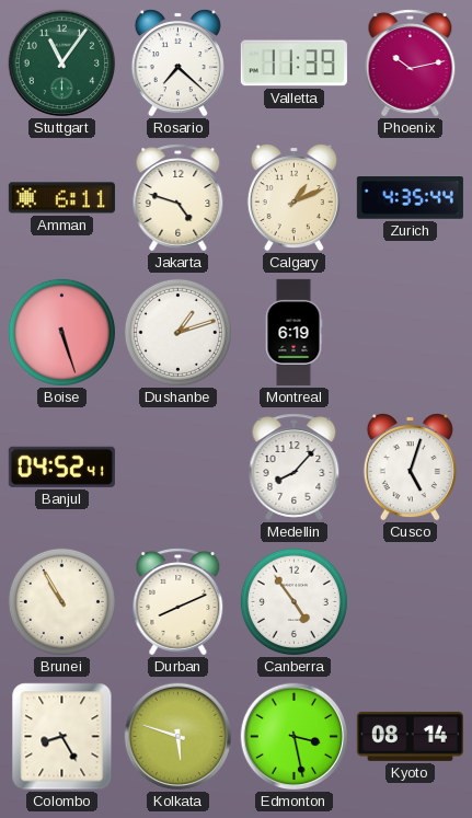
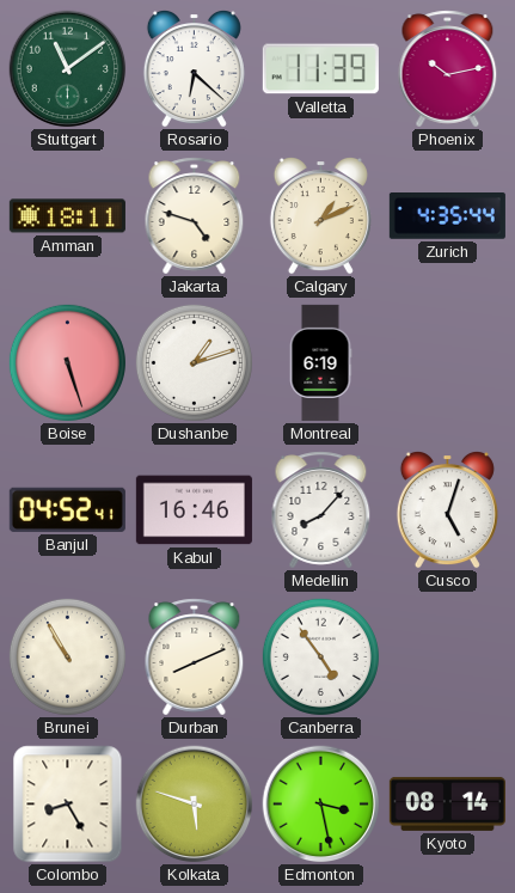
Stuttgart: 11:06 -> 11:09 (68, 69)
Rosario: 7:22 -> 6:22 (194, 68)
Amman: 6:11 -> 18:11 (67, 216)
Kabul: none -> 16:46 (194, 510)
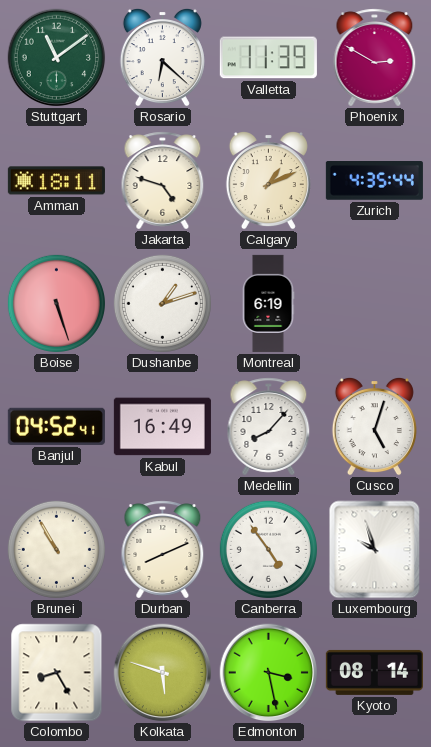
Phoenix: 10:13 -> 2:50 (375, 58)
Kabul: 16:46 -> 16:49 (162, 427)
Luxembourg: none -> 9:57 (375, 550)
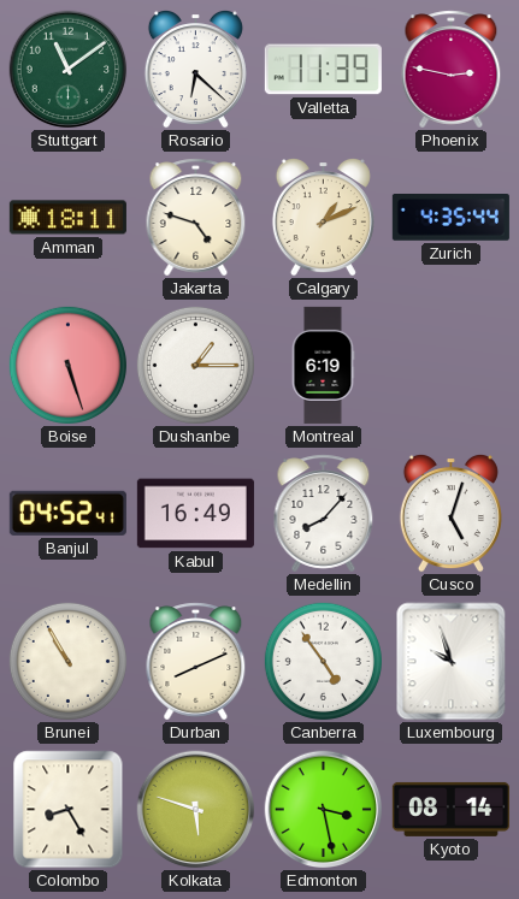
Phoenix: 2:50 -> 2:47 (452, 70)
Dushanbe: 1:12 -> 1:15 (195, 365)
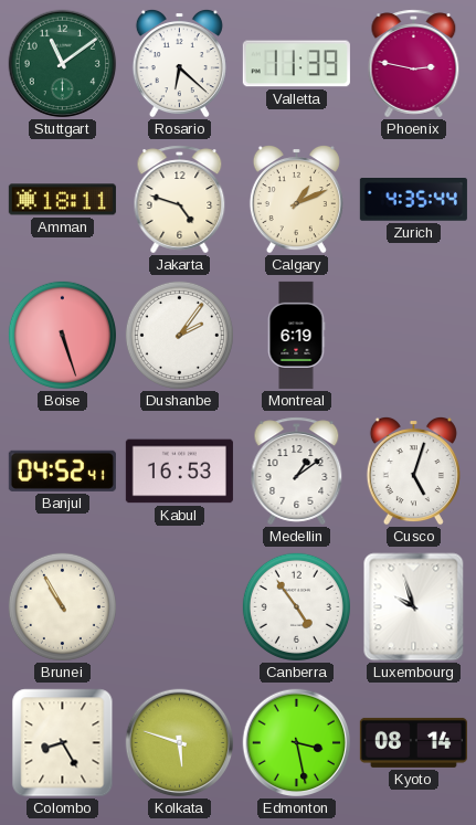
Dushanbe: 1:15 -> 2:06 (179, 335)
Kabul: 16:49 -> 16:53 (179, 472)
Medellin: 8:07 -> 1:09 (297, 472)
Durban: 8:11 -> none (196, 662)
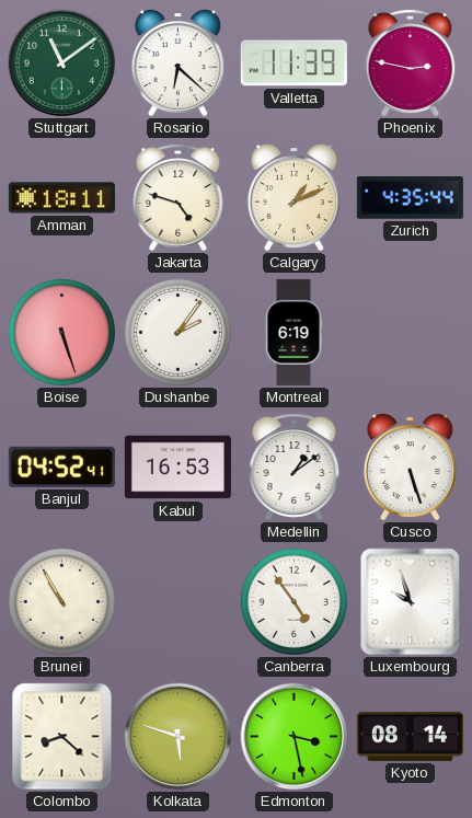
Cusco: 5:03 -> 5:27 (410, 466)
Colombo: 8:25 -> 8:22 (62, 737)
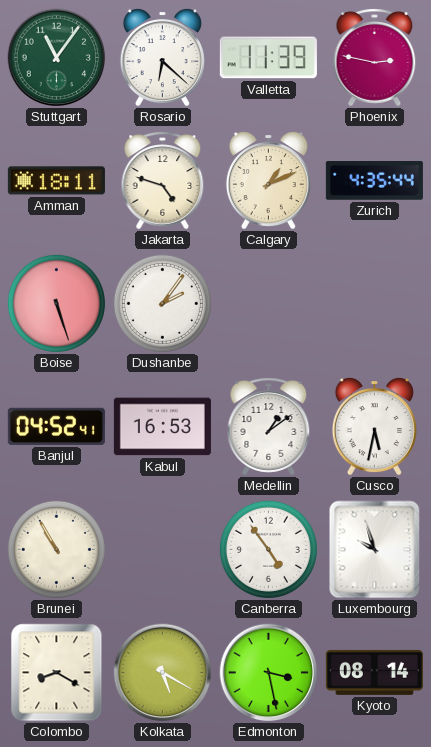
Stuttgart: 11:09 -> 11:06 (57, 58)
Montreal: 6:19 -> none (293, 332)
Cusco: 5:27 -> 5:32 (374, 426)
Colombo: 8:22 -> 8:20 (57, 673)
Kolkata: 5:48 -> 5:20 (163, 673)
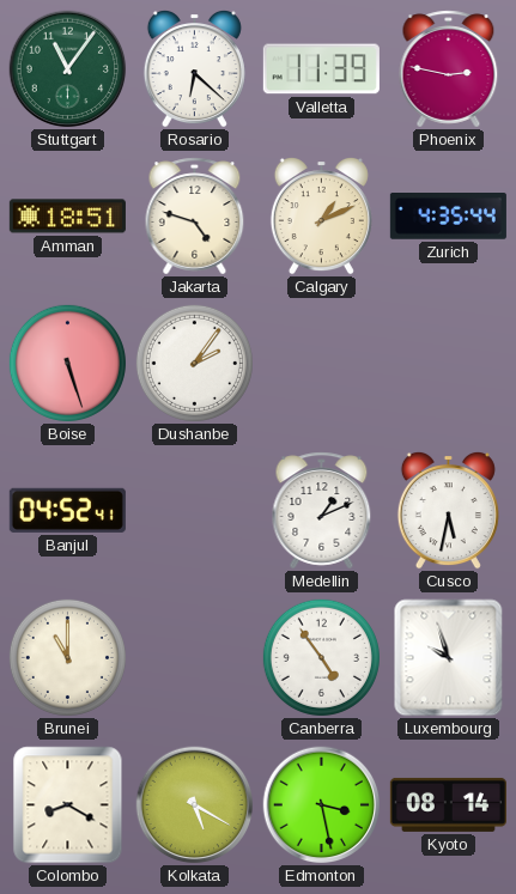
Amman: 18:11 -> 18:51 (67, 217)
Kabul: 16:53 -> none (162, 427)
Medellin: 1:09 -> 1:11 (322, 511)
Brunei: 10:55 -> 11:00 (67, 657)
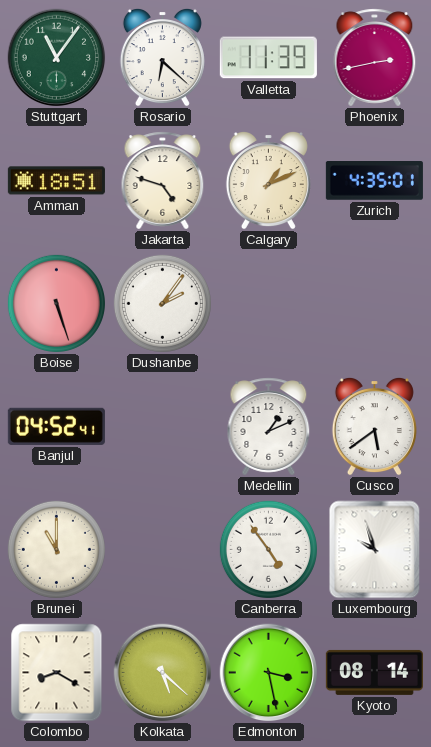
Phoenix: 2:47 -> 2:43 (375, 58)
Zurich: 4:35:44 -> 4:35:01 (374, 181)
Cusco: 5:32 -> 5:39 (374, 426)
Kolkata: 5:20 -> 5:22 (163, 673)
